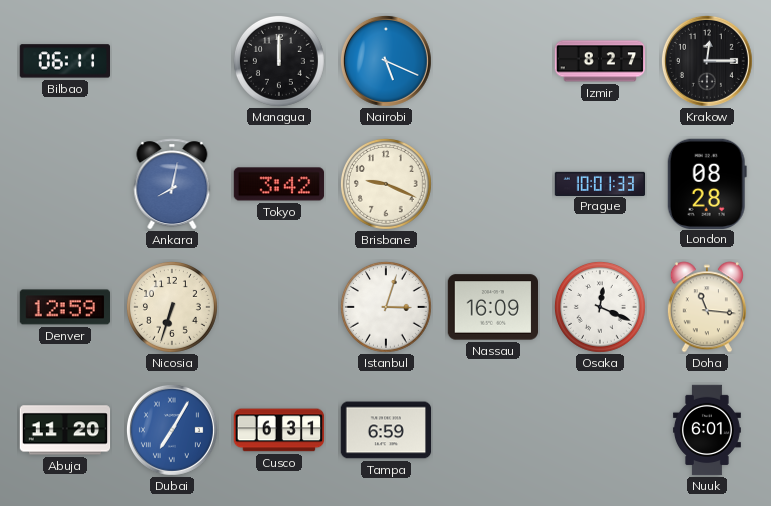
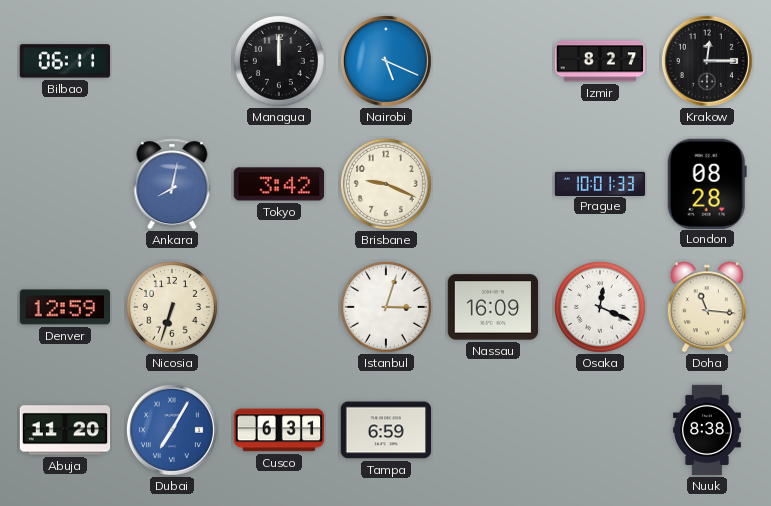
Nuuk: 6:01 -> 8:38 (707, 430)
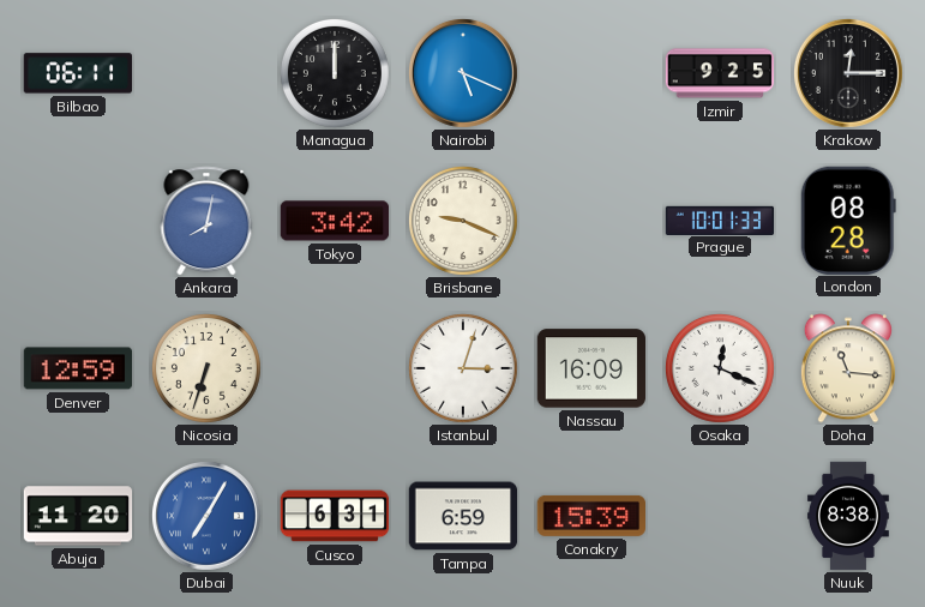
Izmir: 8:27 -> 9:25 (720, 73)
Conakry: none -> 15:39 (590, 516)
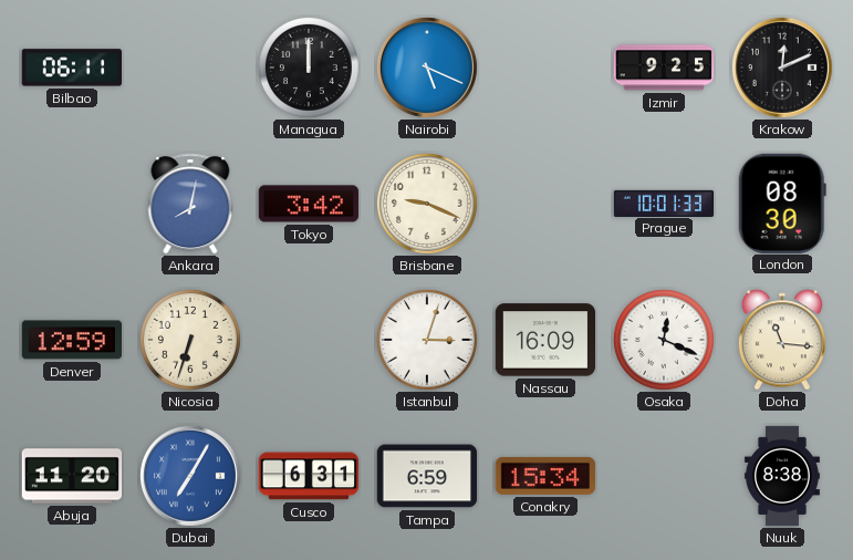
Krakow: 12:15 -> 12:11 (782, 68)
London: 08:28 -> 08:30 (782, 203)
Conakry: 15:39 -> 15:34 (544, 476)
